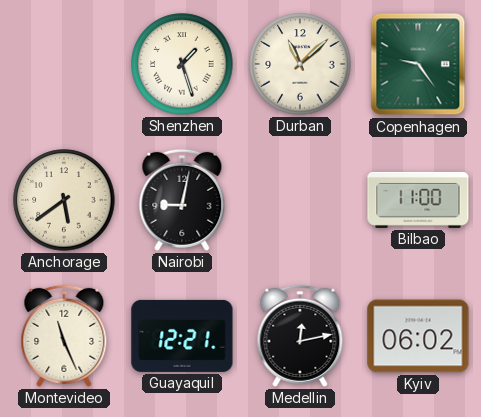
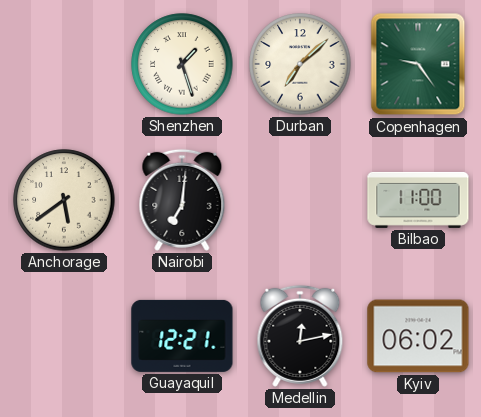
Durban: 11:08 -> 7:08 (300, 64)
Nairobi: 9:02 -> 7:01 (182, 200)
Montevideo: 11:26 -> none (64, 336)
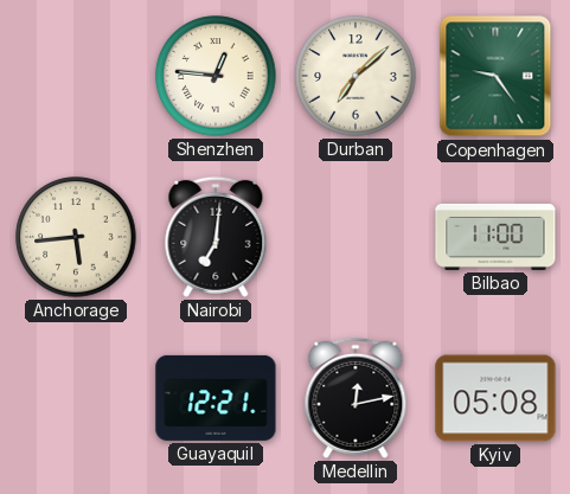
Shenzhen: 1:27 -> 12:46 (216, 76)
Anchorage: 5:39 -> 5:44 (76, 237)
Kyiv: 06:02 -> 05:08 (495, 398)
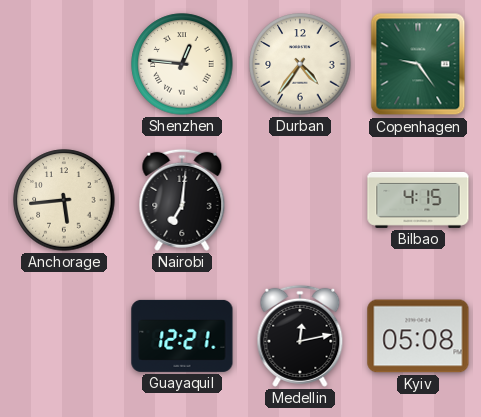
Durban: 7:08 -> 4:36 (300, 64)
Bilbao: 11:00 -> 4:15 (418, 200)
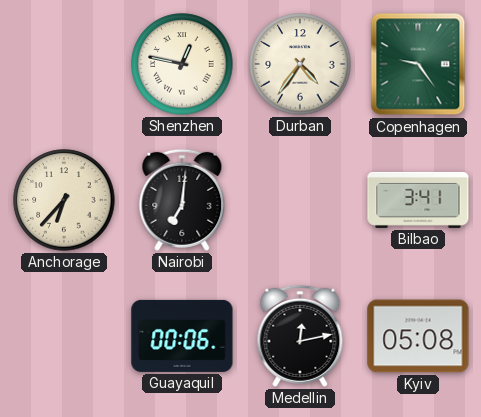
Shenzhen: 12:46 -> 12:47 (182, 64)
Anchorage: 5:44 -> 6:37 (64, 200)
Bilbao: 4:15 -> 3:41 (418, 200)
Guayaquil: 12:21 -> 00:06 (182, 336)
